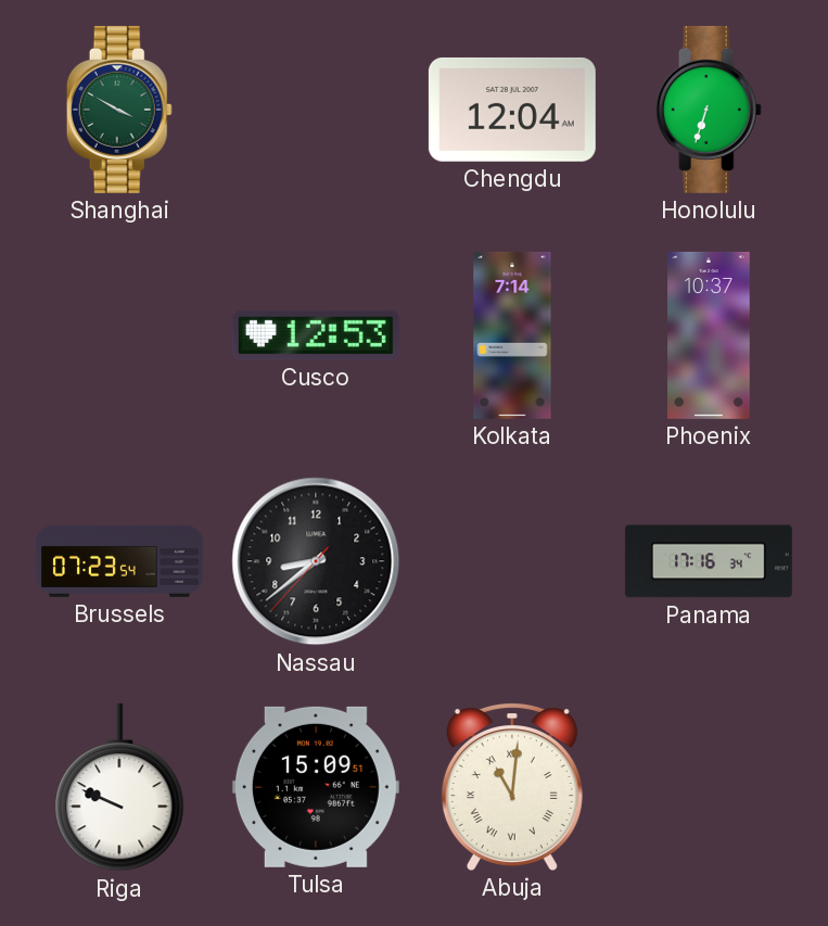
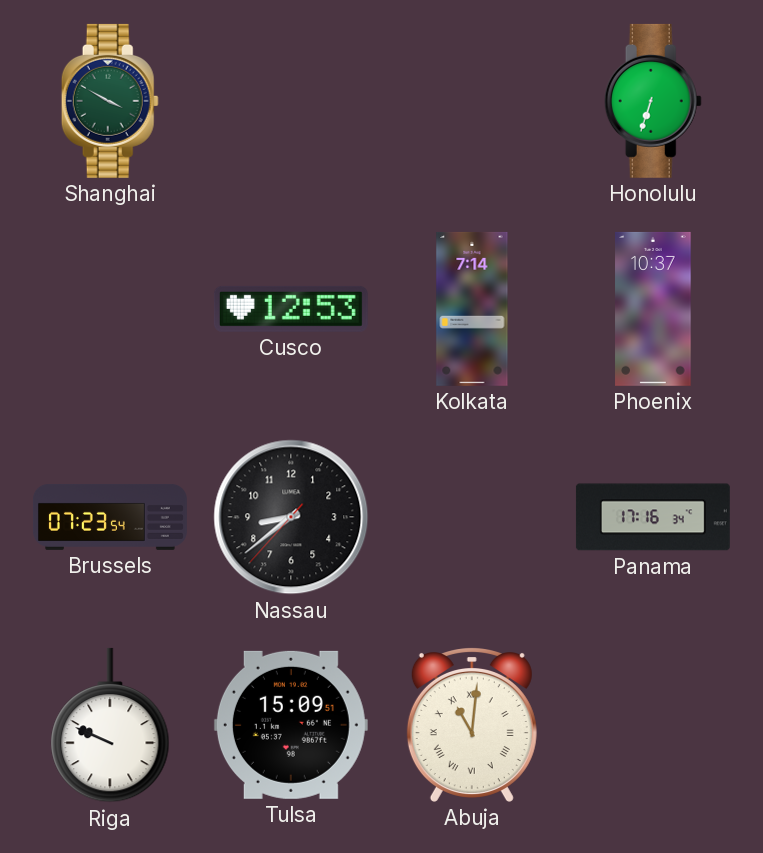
Chengdu: 12:04 -> none (512, 110)
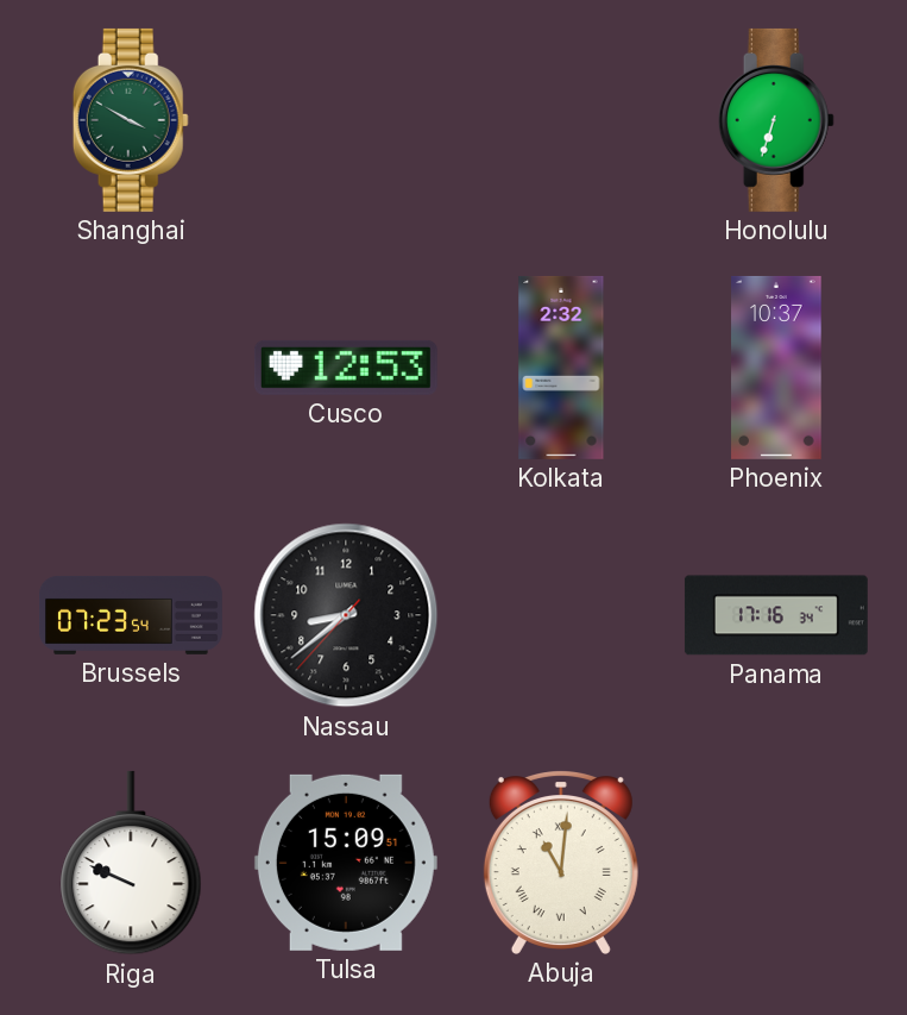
Kolkata: 7:14 -> 2:32 (561, 368)
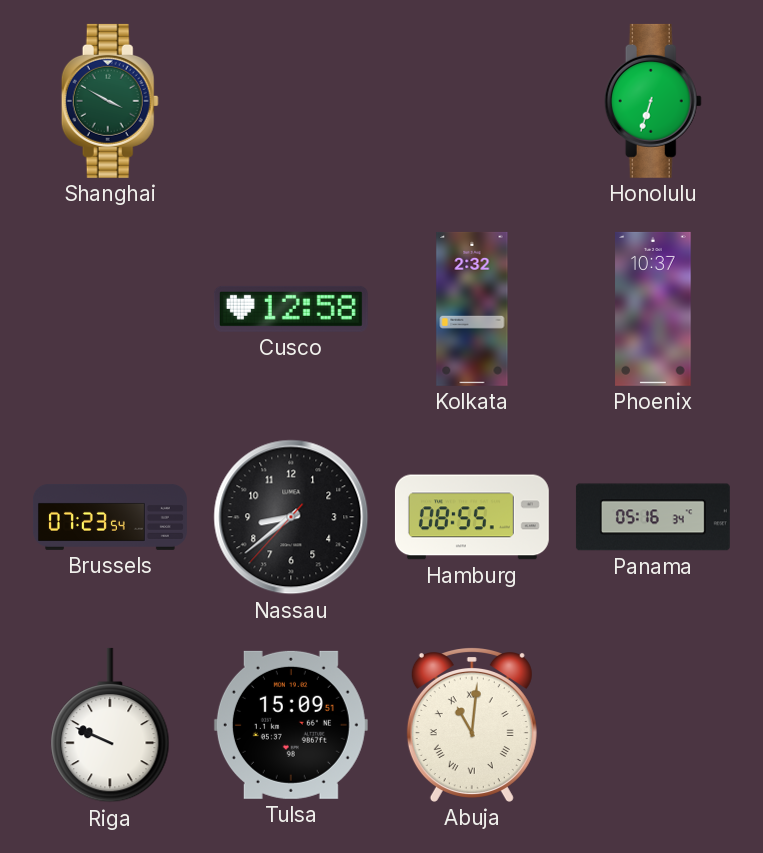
Cusco: 12:53 -> 12:58 (291, 309)
Hamburg: none -> 08:55 (472, 517)
Panama: 17:16 -> 05:16 (653, 517)
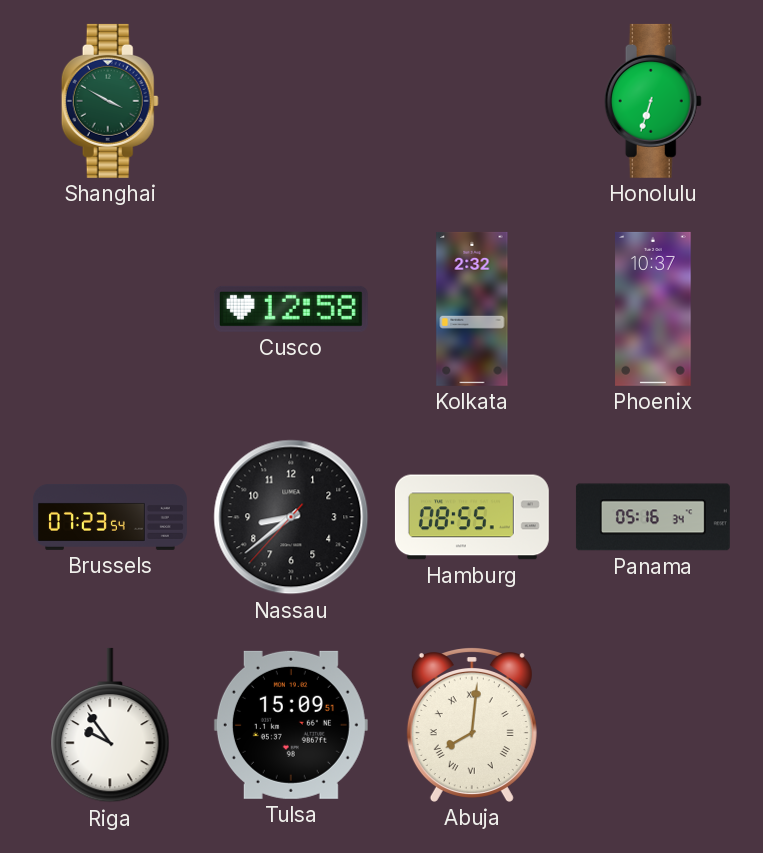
Riga: 9:49 -> 9:54 (110, 725)
Abuja: 11:01 -> 8:01 (472, 725)
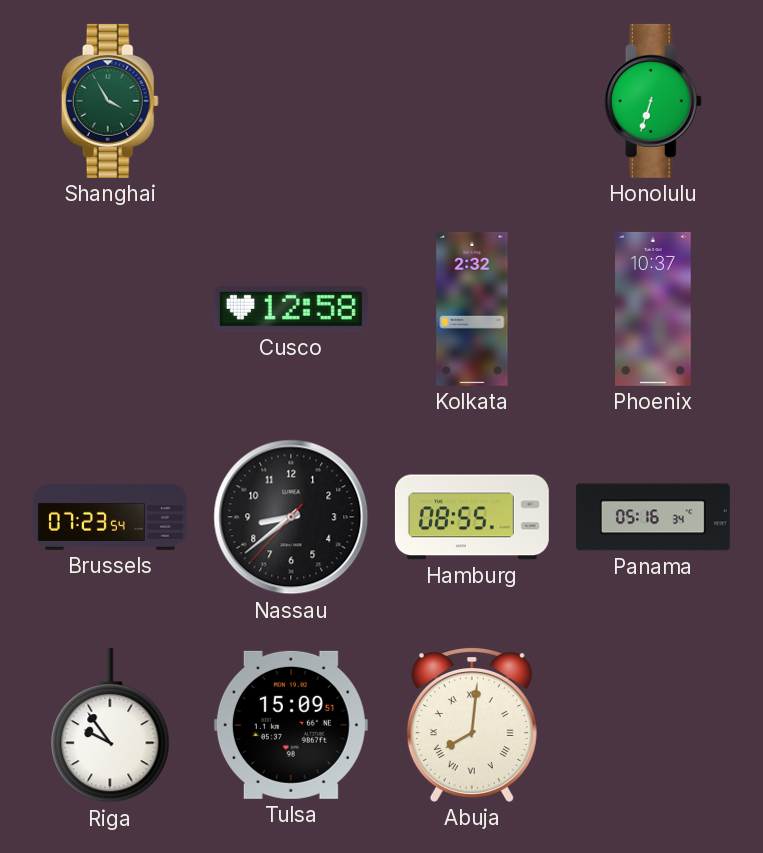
Shanghai: 3:50 -> 3:55 (110, 101)
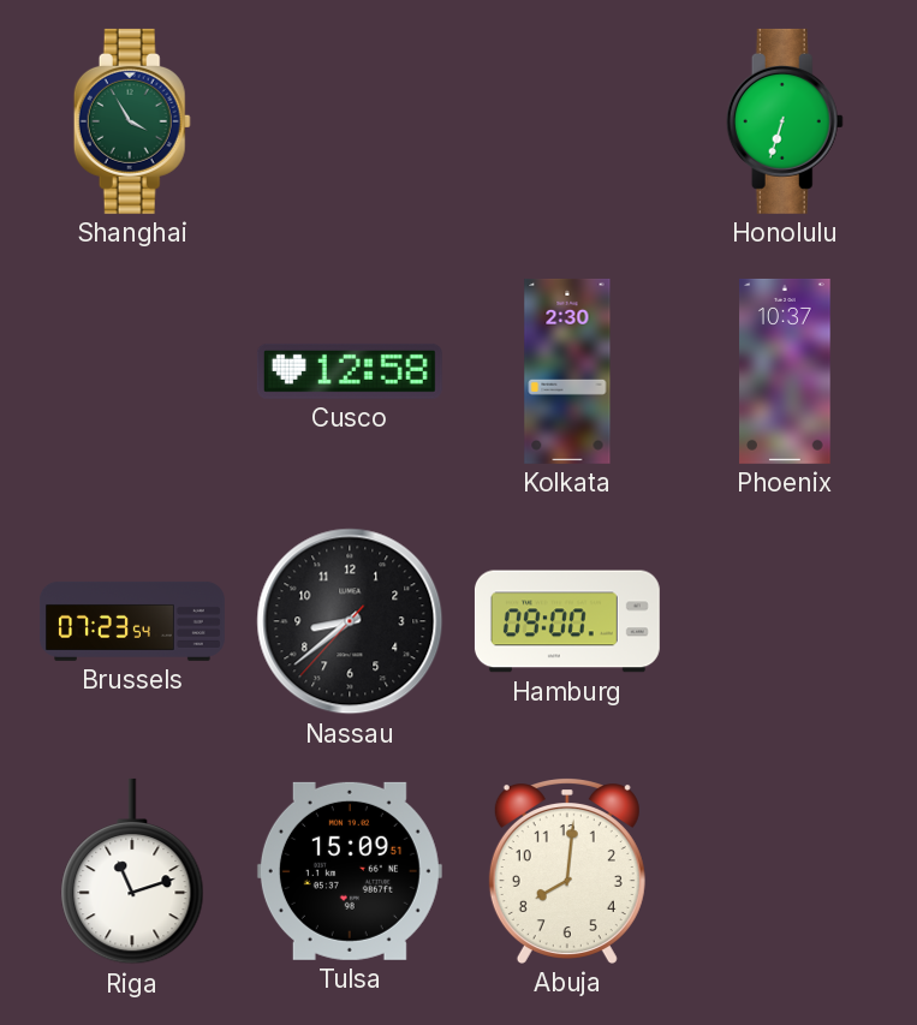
Kolkata: 2:32 -> 2:30 (567, 371)
Hamburg: 08:55 -> 09:00 (567, 621)
Panama: 05:16 -> none (653, 517)
Riga: 9:54 -> 11:12 (132, 871)
Abuja numerals: Roman -> Arabic (567, 871)
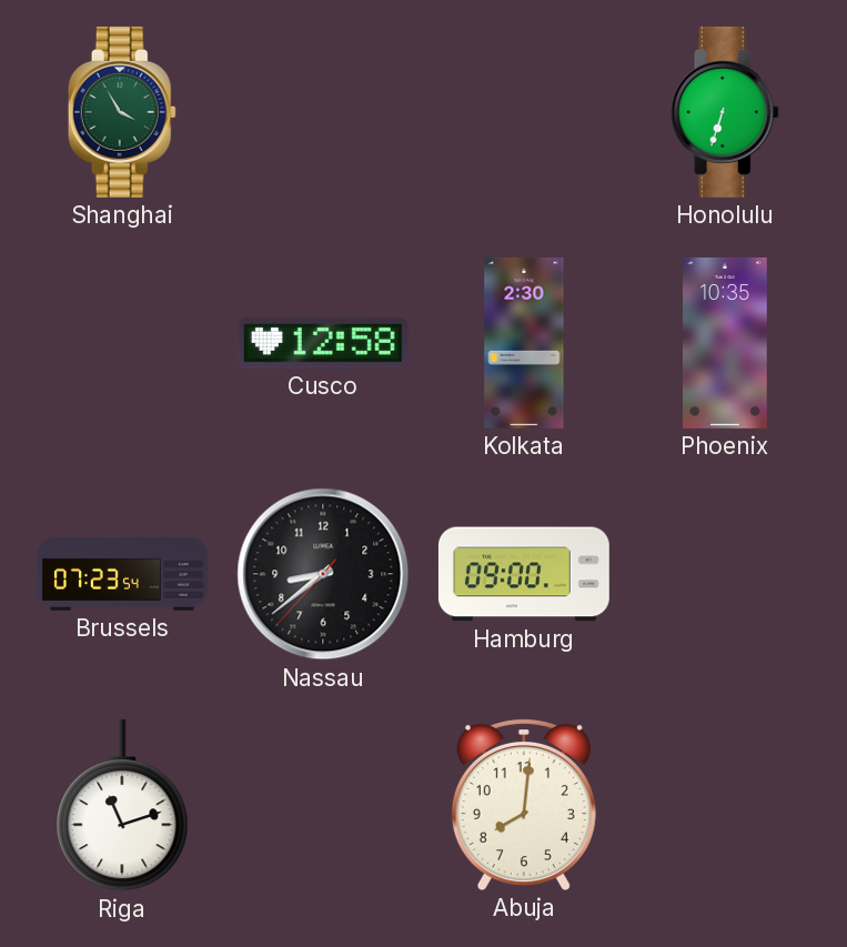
Phoenix: 10:37 -> 10:35 (725, 343)
Tulsa: 15:09 -> none (350, 871)
